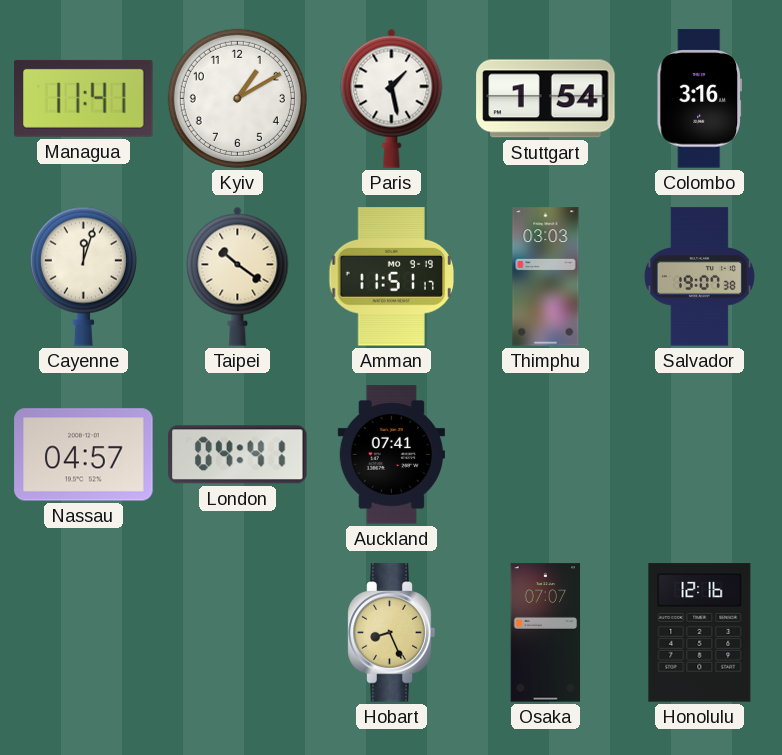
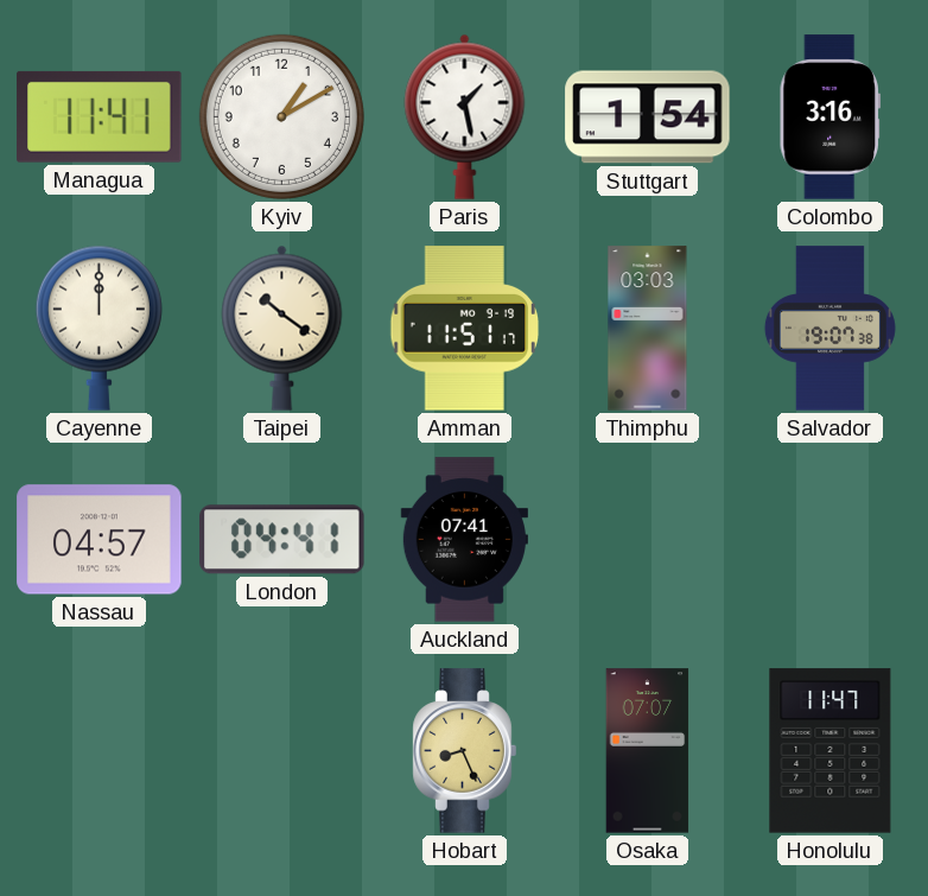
Cayenne: 12:03 -> 12:00 (98, 328)
Honolulu: 12:16 -> 11:47 (831, 751)
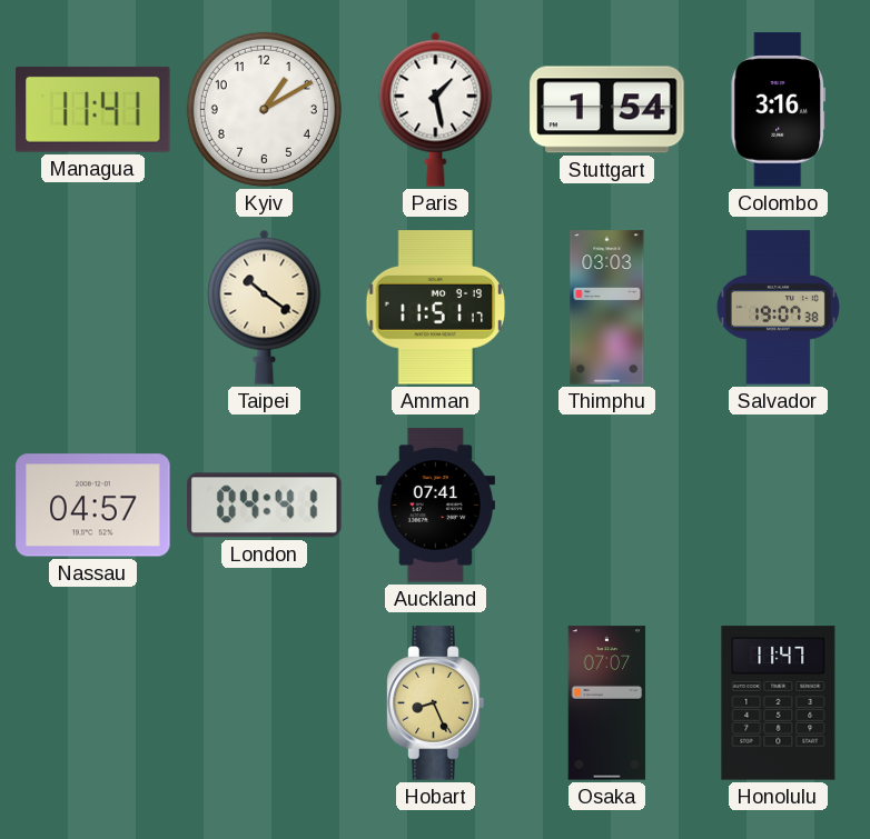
Cayenne: 12:00 -> none (98, 328)
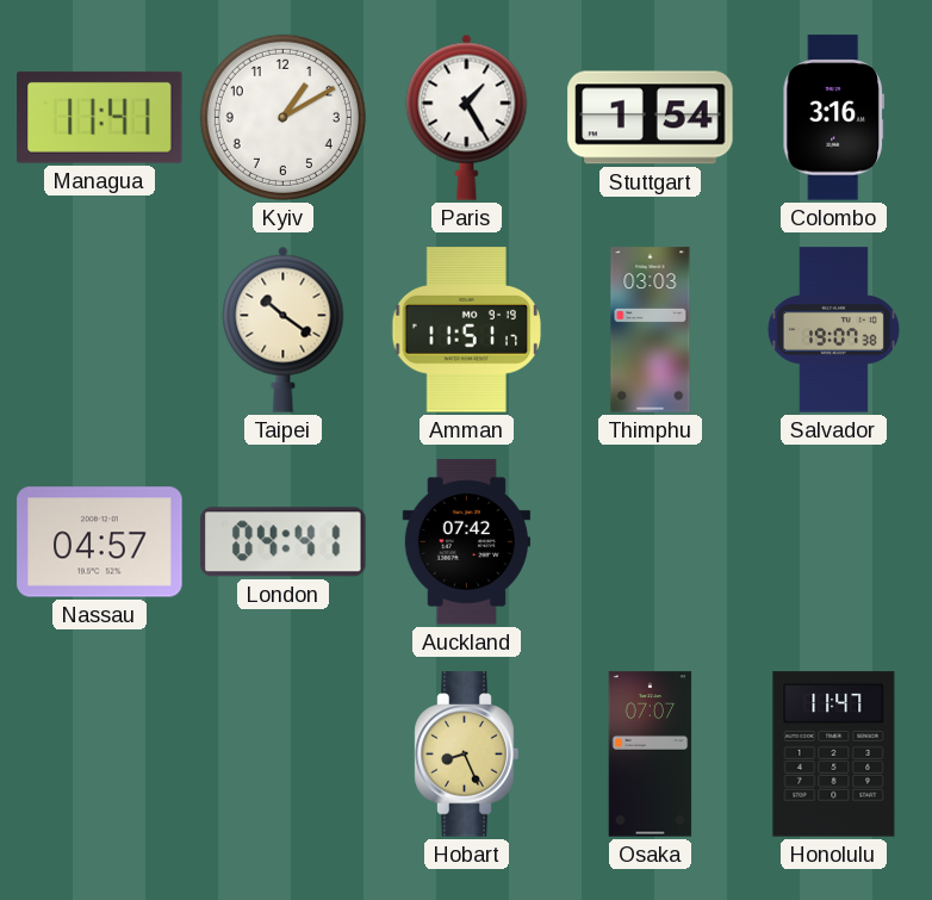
Paris: 1:28 -> 1:25 (467, 117)
Auckland: 07:41 -> 07:42 (466, 542)
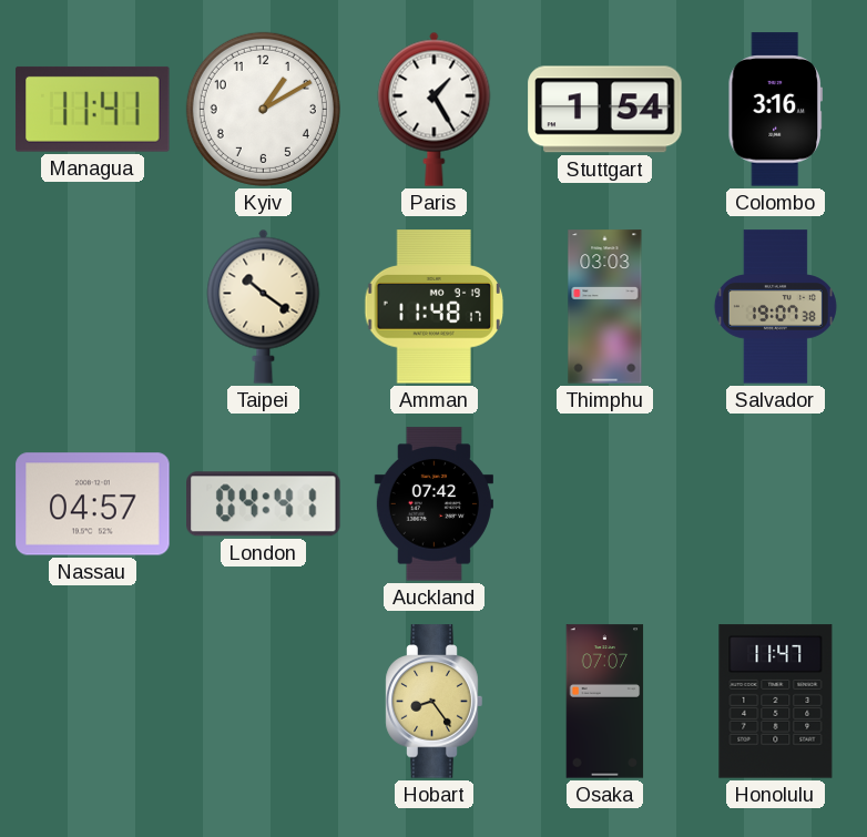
Amman: 11:51 -> 11:48 (435, 307)
Hobart: 8:26 -> 8:24 (435, 702)
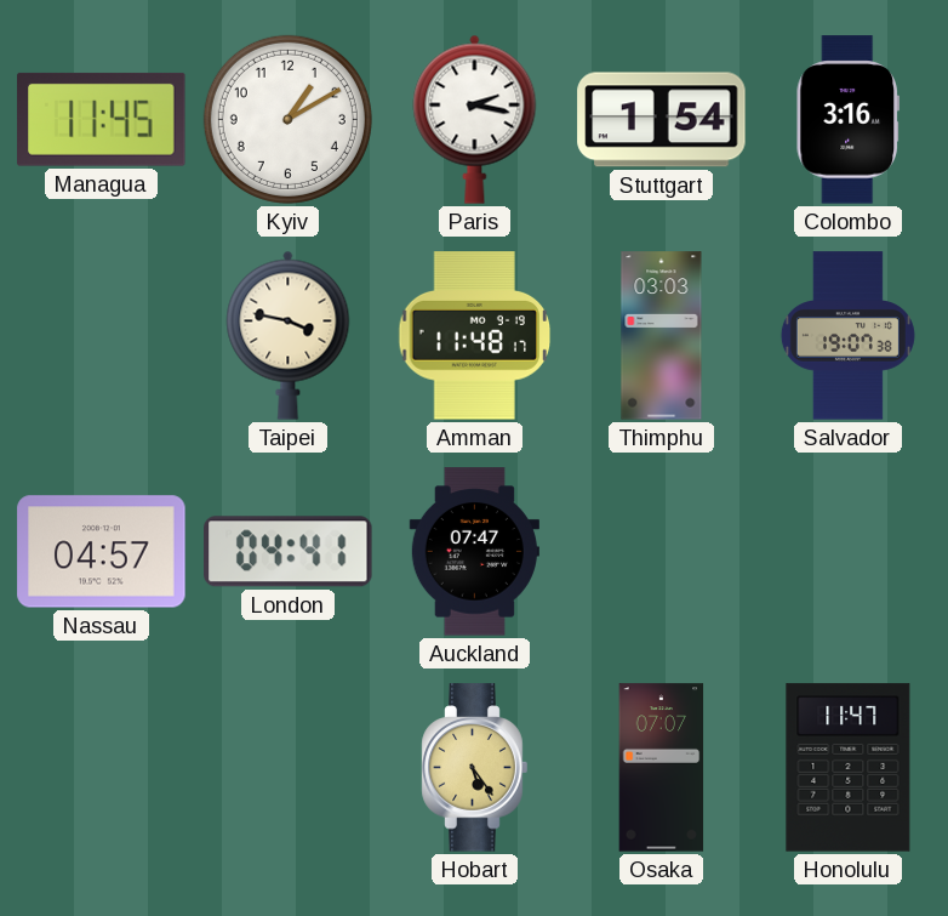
Managua: 11:41 -> 11:45 (102, 119)
Paris: 1:25 -> 2:17 (475, 119)
Taipei: 10:21 -> 3:47 (289, 335)
Auckland: 07:42 -> 07:47 (474, 552)
Hobart: 8:24 -> 5:24 (475, 768)
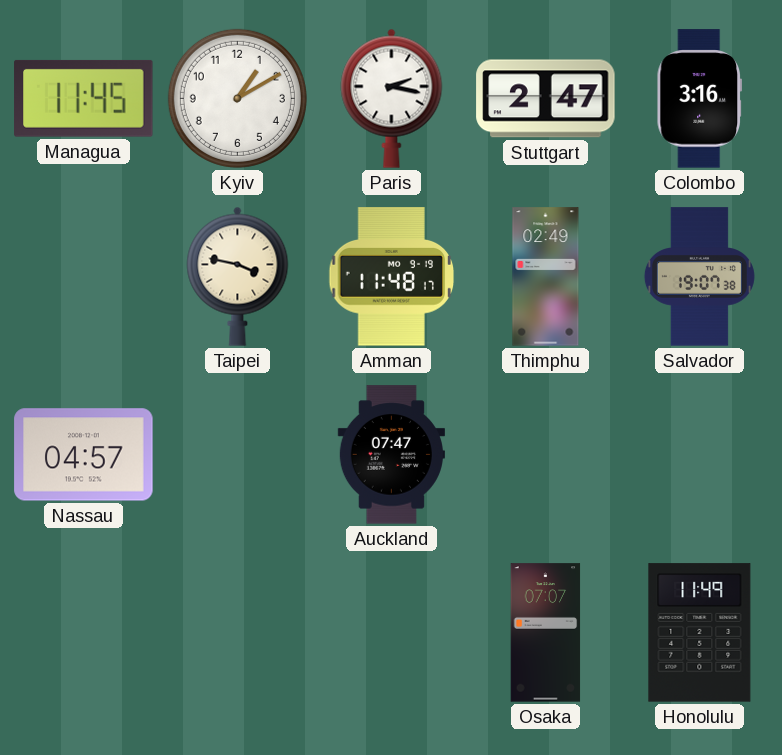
Stuttgart: 1:54 -> 2:47 (546, 99)
Thimphu: 03:03 -> 02:49 (546, 277)
London: 04:41 -> none (289, 552)
Hobart: 5:24 -> none (475, 768)
Honolulu: 11:47 -> 11:49 (700, 633)
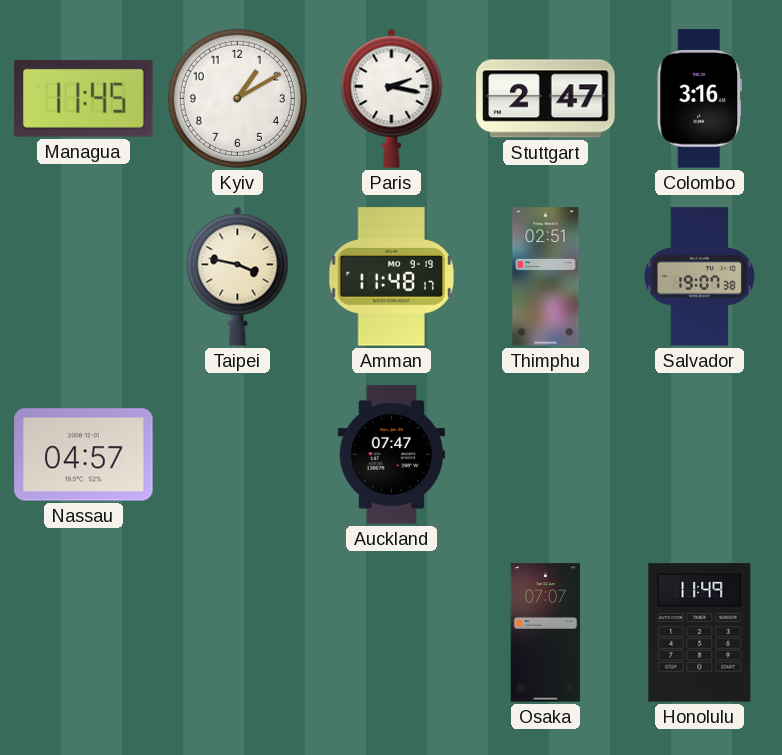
Thimphu: 02:49 -> 02:51 (546, 277)
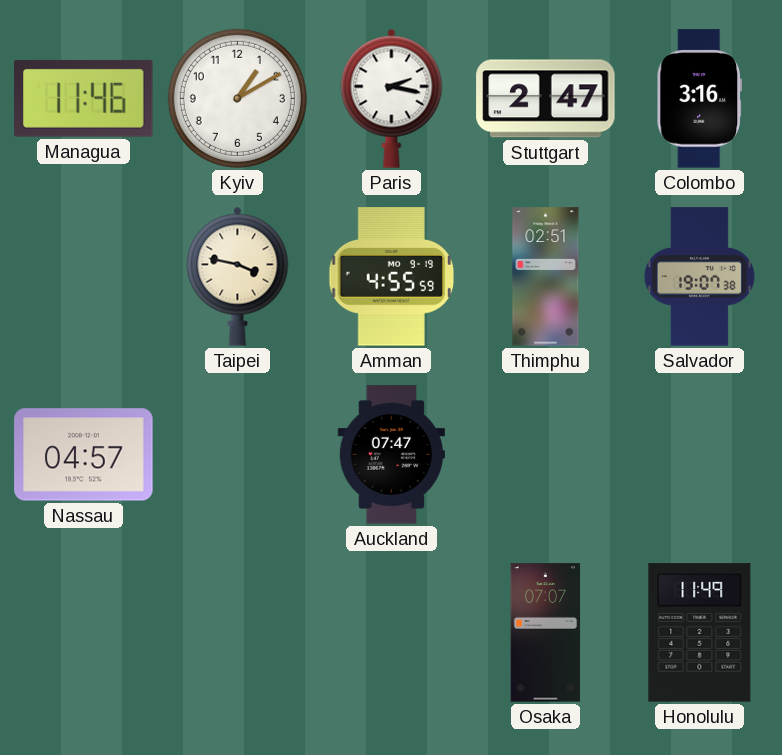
Managua: 11:45 -> 11:46 (84, 98)
Amman: 11:48 -> 4:55 (392, 277)
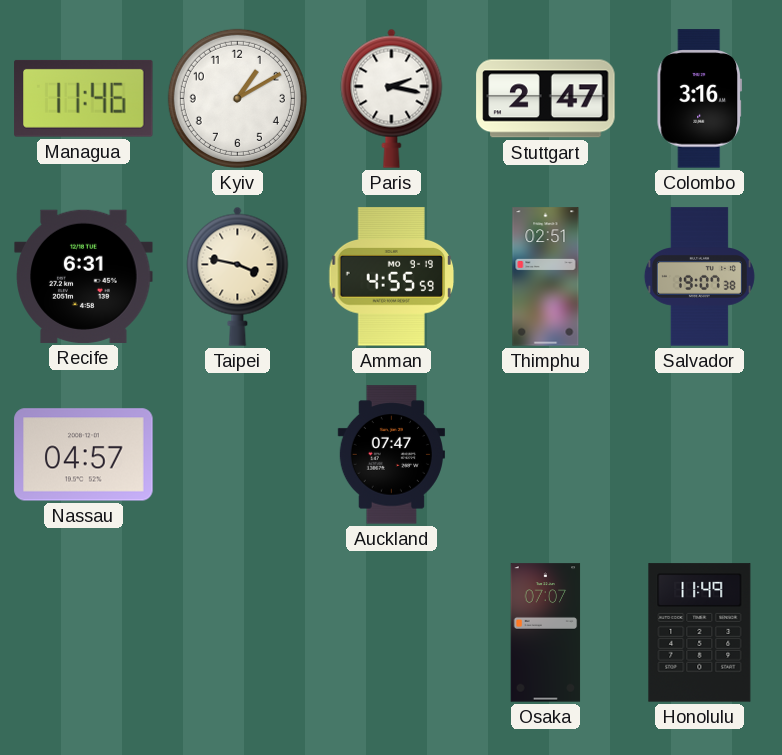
Recife: none -> 6:31 (84, 276)
